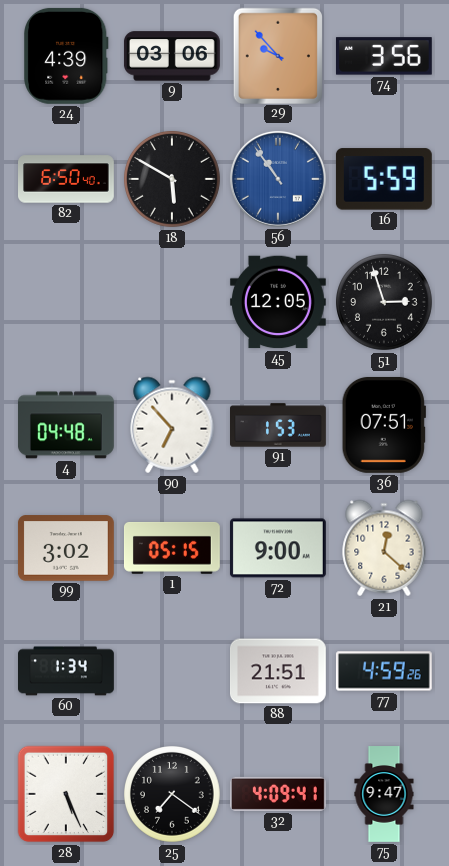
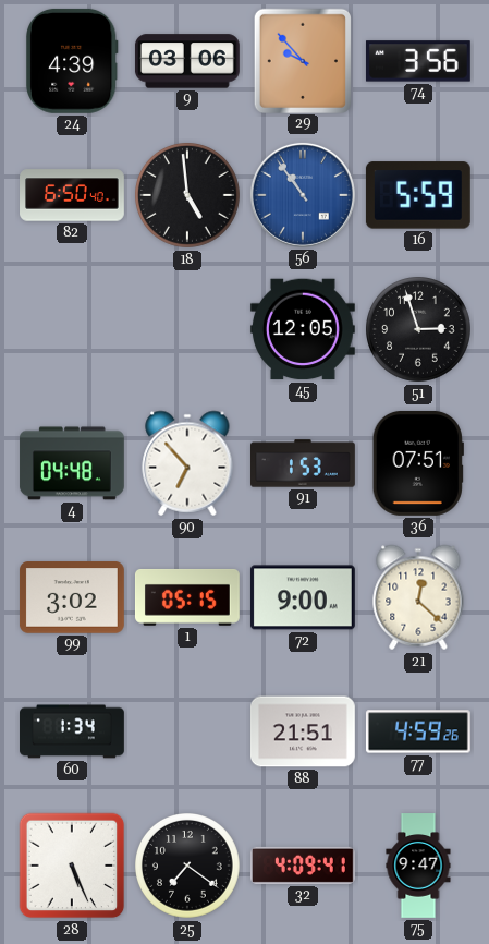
18: 5:50 -> 4:59 (188, 196)
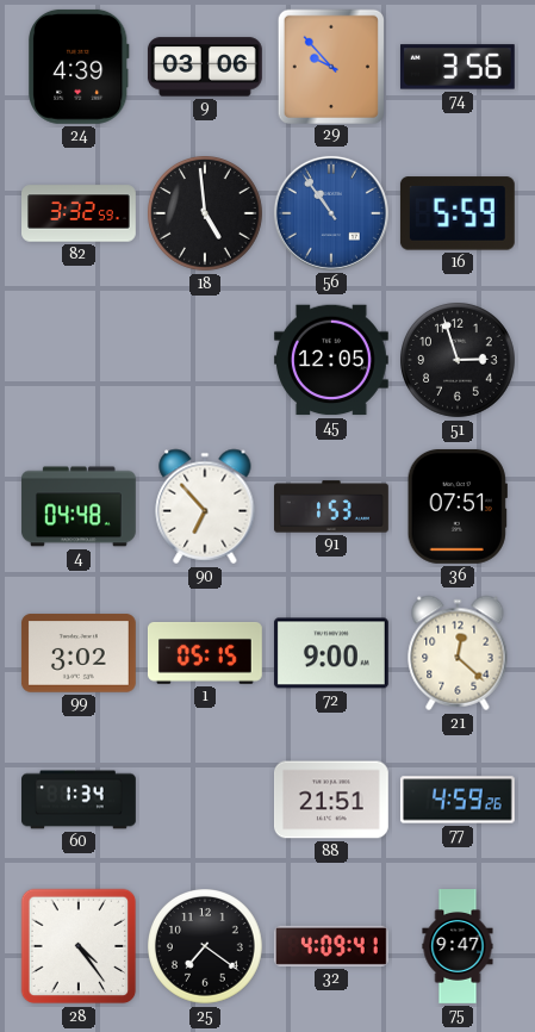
82: 6:50 -> 3:32 (80, 213)
28: 5:26 -> 4:24 (79, 946)
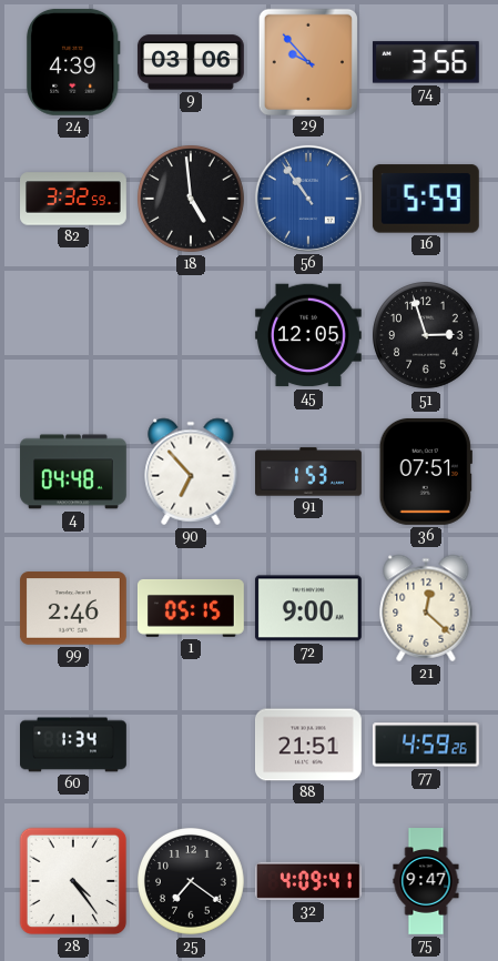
99: 3:02 -> 2:46 (73, 608)
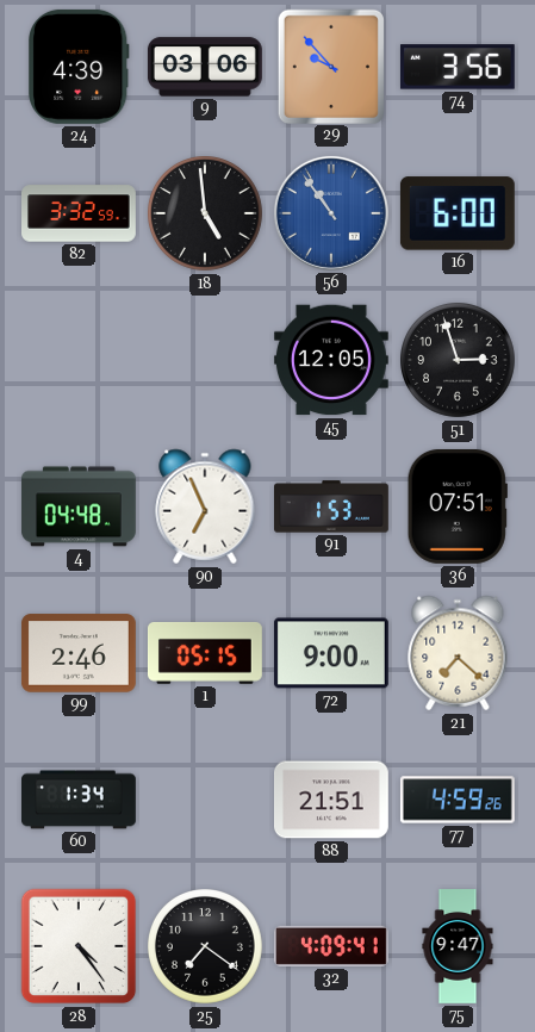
16: 5:59 -> 6:00 (458, 213)
90: 6:53 -> 6:56 (205, 506)
21: 12:22 -> 7:22 (458, 653)
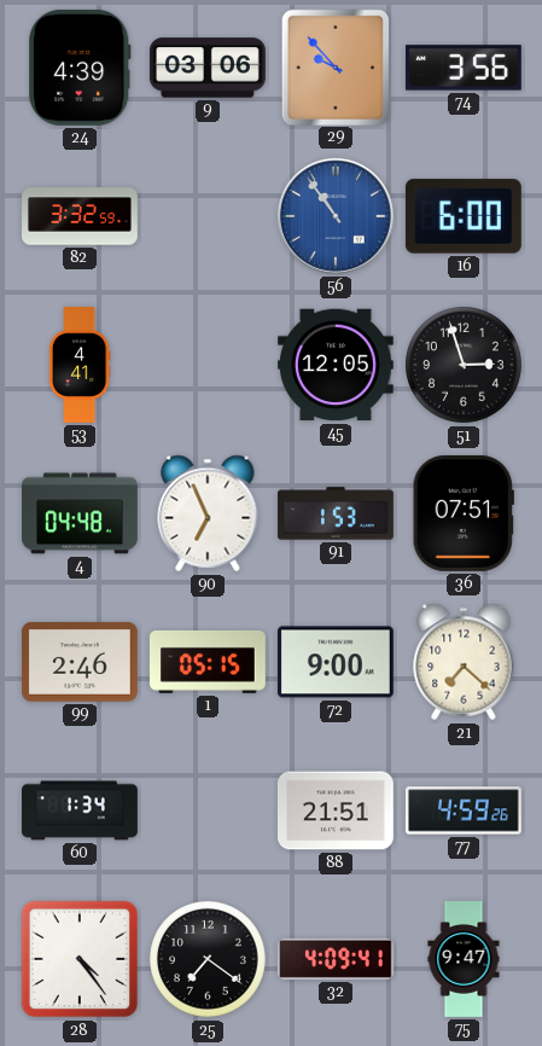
18: 4:59 -> none (206, 215)
53: none -> 4:41 (80, 366)
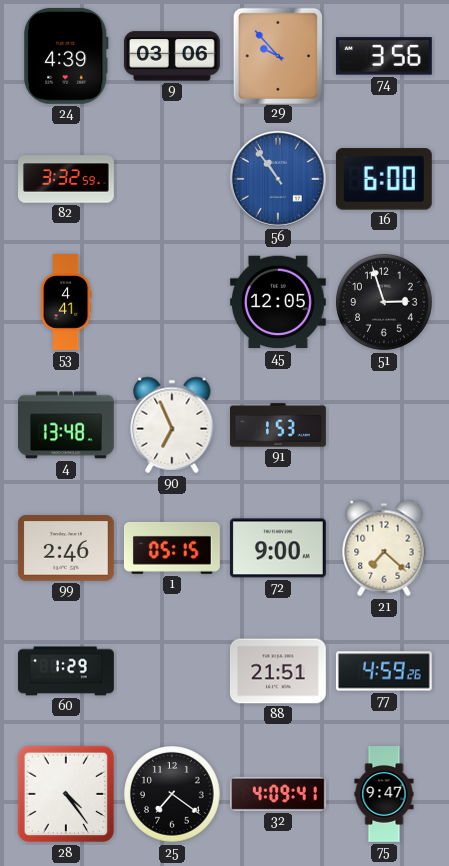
4: 04:48 -> 13:48 (67, 425)
36: 07:51 -> none (464, 513)
60: 1:34 -> 1:29 (67, 671)
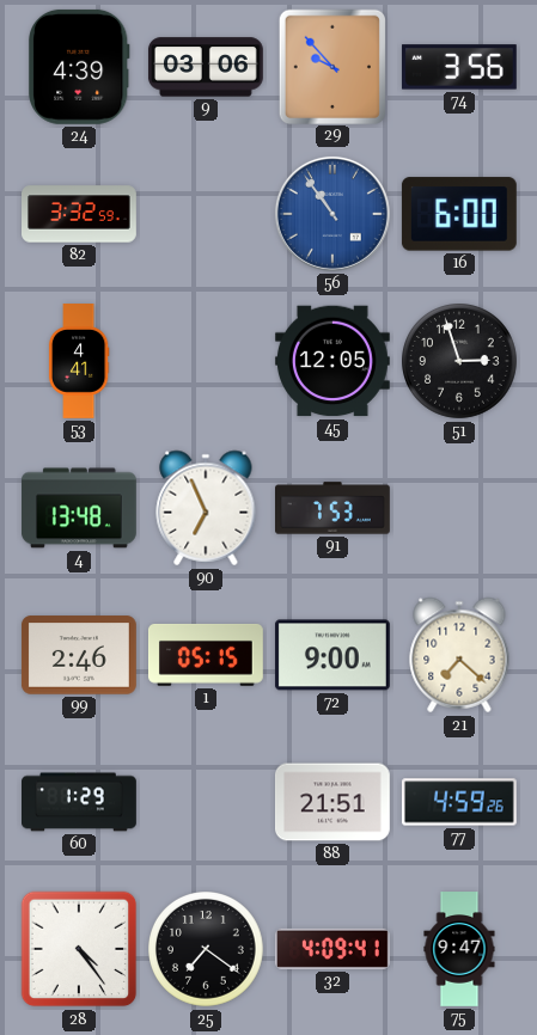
91: 1:53 -> 7:53 (334, 508)
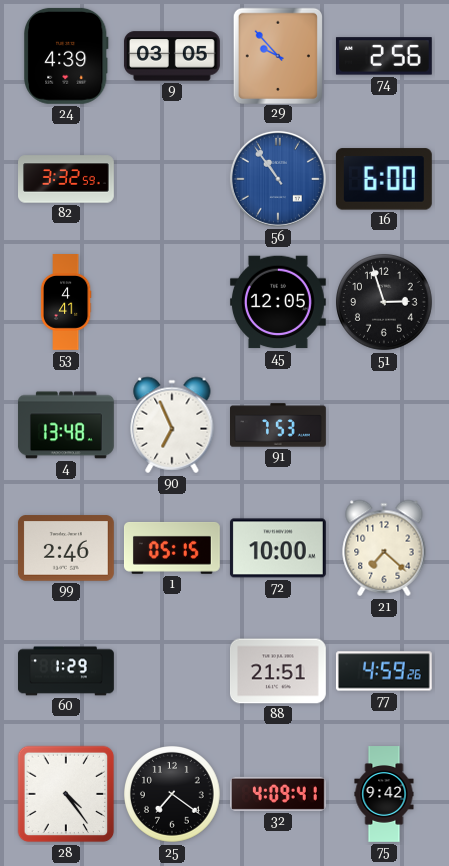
9: 03:06 -> 03:05 (172, 56)
74: 3:56 -> 2:56 (384, 56)
72: 9:00 -> 10:00 (278, 548)
75: 9:47 -> 9:42 (384, 794)
